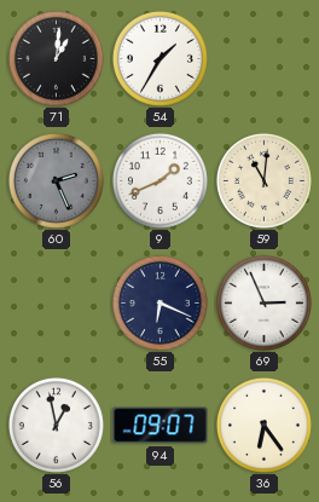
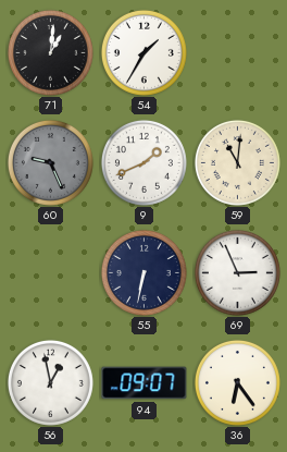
60: 2:26 -> 9:26 (50, 162)
55: 6:19 -> 6:32 (143, 272)
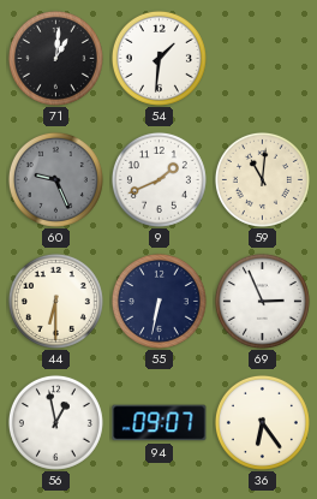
54: 1:35 -> 1:31 (158, 58)
44: none -> 6:30 (55, 301)
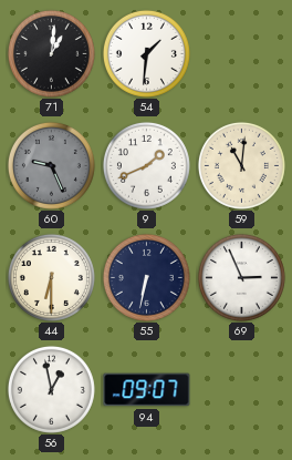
36: 6:24 -> none (262, 422)
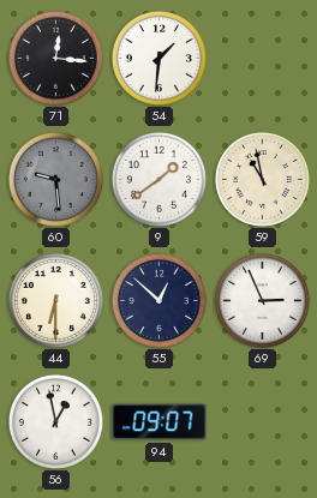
71: 1:01 -> 12:16 (55, 58)
60: 9:26 -> 9:29 (55, 179)
9: 1:41 -> 1:39 (158, 179)
59: 11:01 -> 10:58 (262, 179)
55: 6:32 -> 12:52 (158, 300)
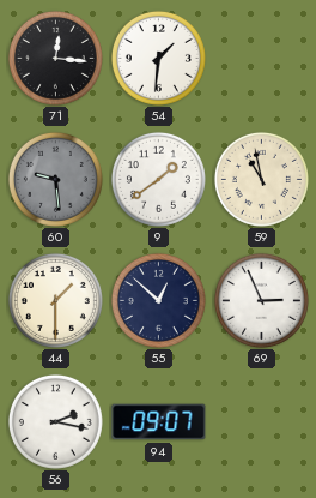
44: 6:30 -> 1:30 (55, 300)
56: 12:58 -> 2:17 (55, 421)
